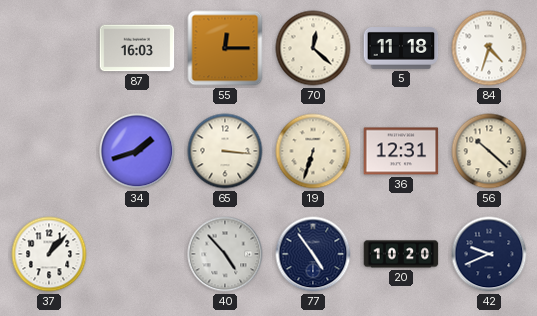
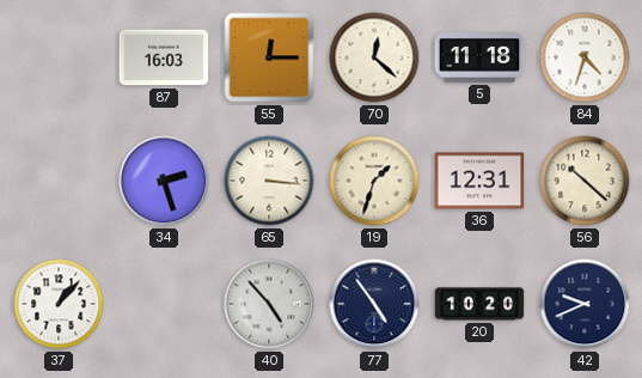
34: 1:42 -> 2:27 (164, 181)
19: 6:33 -> 1:33 (374, 181)
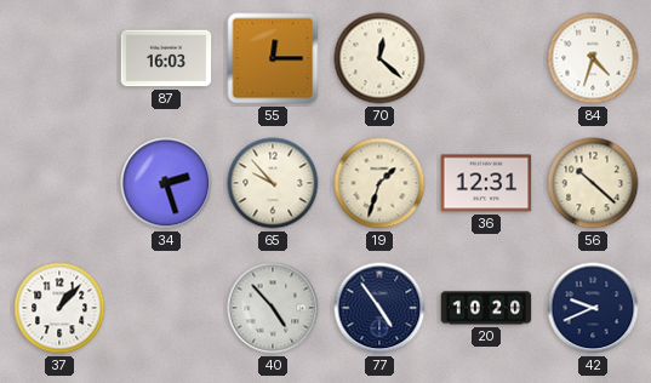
5: 11:18 -> none (479, 59)
65: 3:16 -> 9:53 (273, 183)
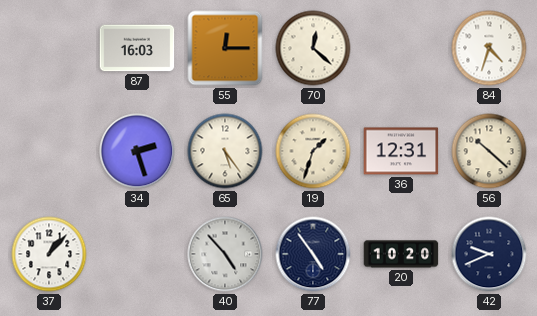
65: 9:53 -> 5:24 (225, 151)
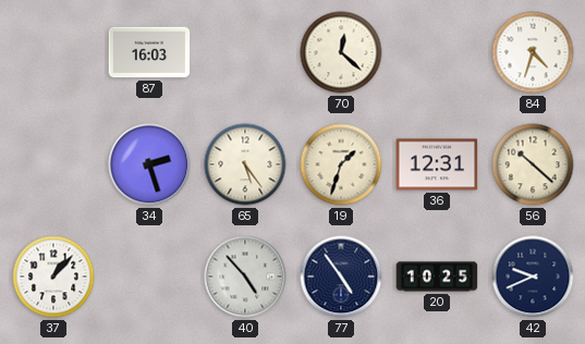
55: 12:15 -> none (225, 48)
20: 10:20 -> 10:25 (437, 277)
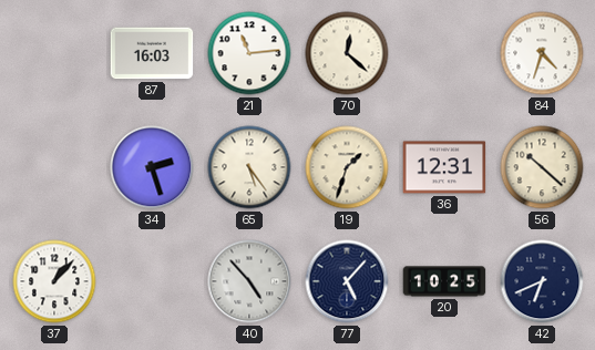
21: none -> 11:14 (249, 53)
77: 4:54 -> 5:07 (347, 281)
42: 9:41 -> 6:41 (542, 281)
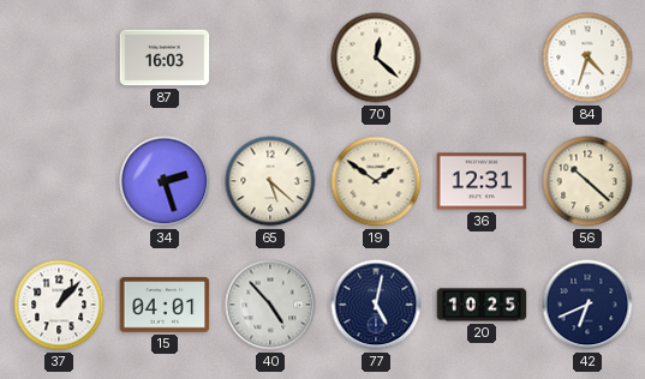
21: 11:14 -> none (249, 53)
65: 5:24 -> 5:22 (270, 181)
19: 1:33 -> 1:51 (376, 181)
15: none -> 04:01 (165, 305)
77: 5:07 -> 5:02 (376, 305)
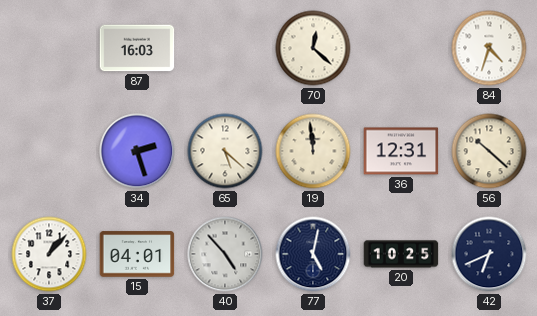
19: 1:51 -> 11:59 (313, 151)
